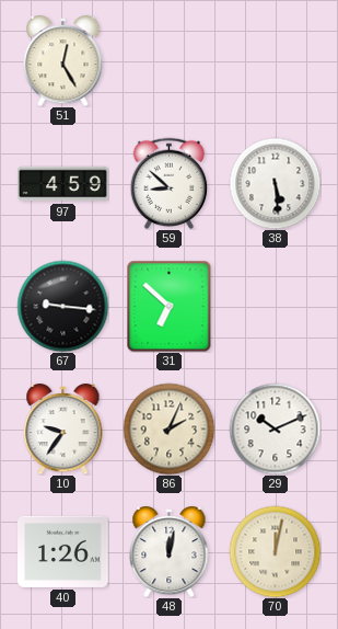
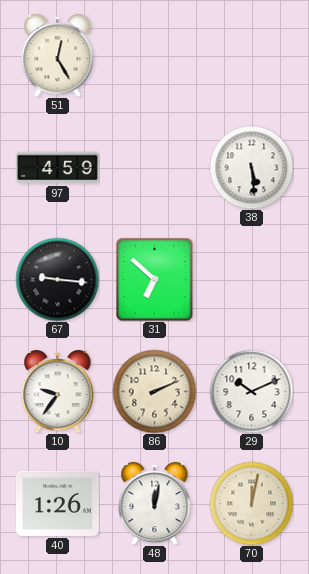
59: 8:52 -> none (170, 183)
86: 2:04 -> 2:11 (154, 391)
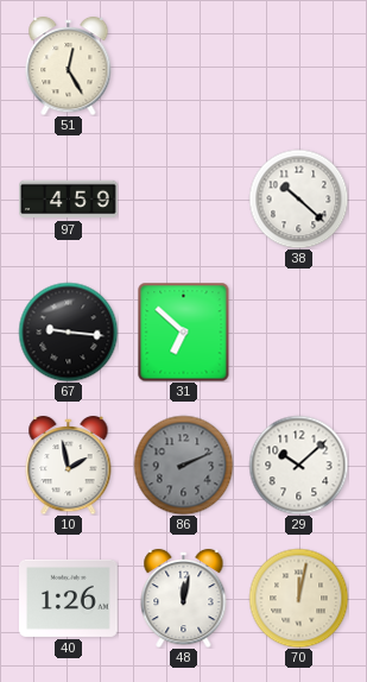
38: 5:29 -> 10:22 (298, 198)
10: 9:36 -> 1:58 (69, 465)
86 dial: cream -> grey (183, 465)
29: 10:11 -> 10:08 (298, 465)
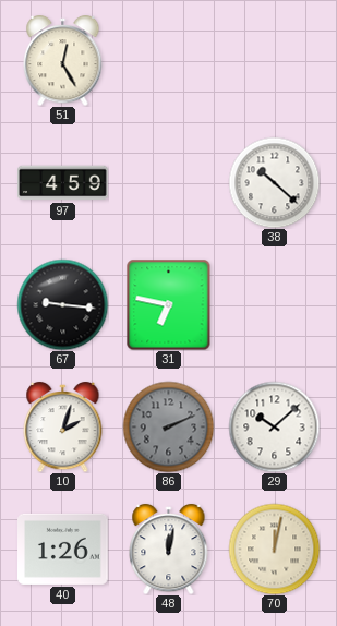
31: 6:52 -> 6:47 (169, 304)
10: 1:58 -> 2:03 (63, 426)
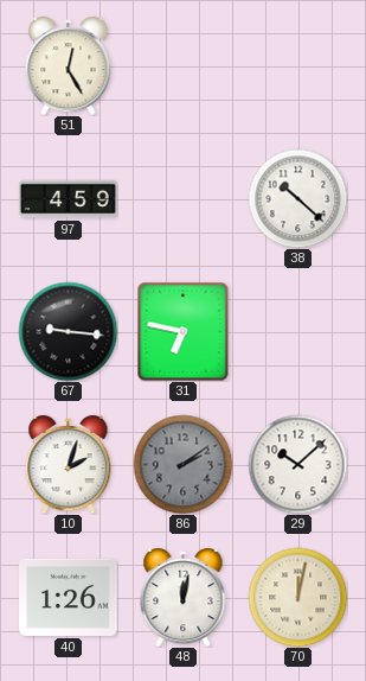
86: 2:11 -> 2:09 (182, 464)
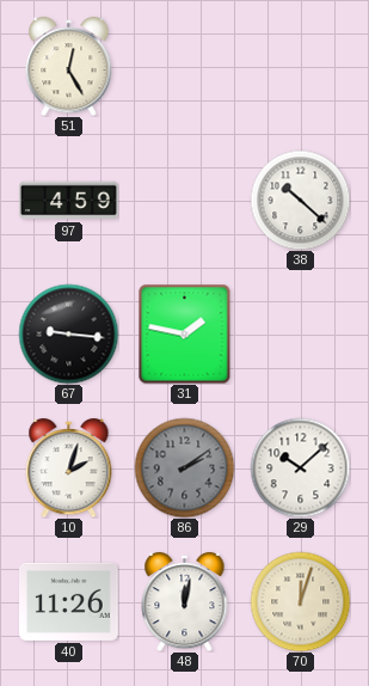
31: 6:47 -> 1:47 (185, 333)
40: 1:26 -> 11:26 (69, 601)
70: 12:02 -> 12:03 (300, 601)
